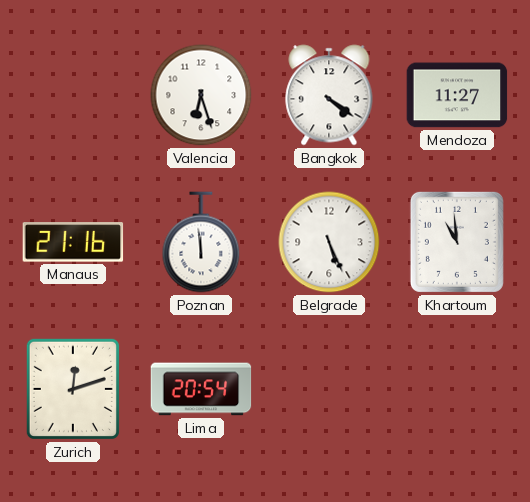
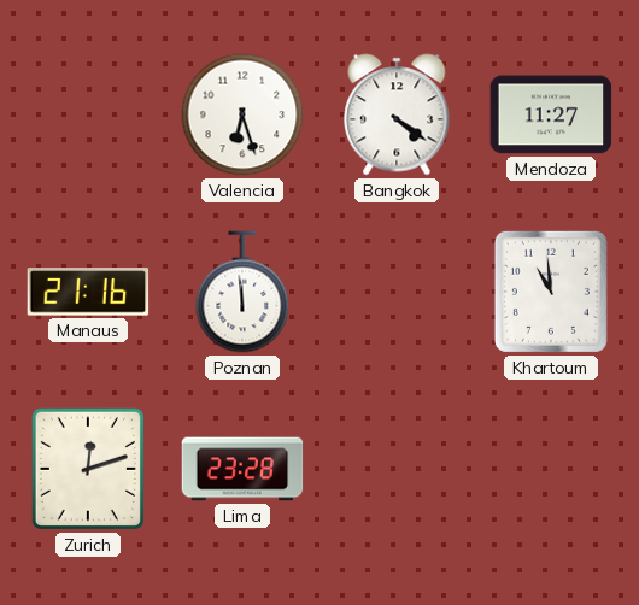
Belgrade: 5:26 -> none (329, 242)
Lima: 20:54 -> 23:28 (242, 469)
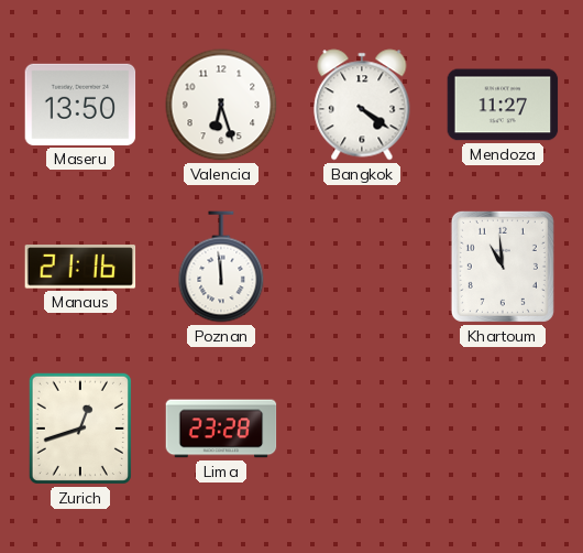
Maseru: none -> 13:50 (80, 105)
Zurich: 12:12 -> 12:42 (80, 429)
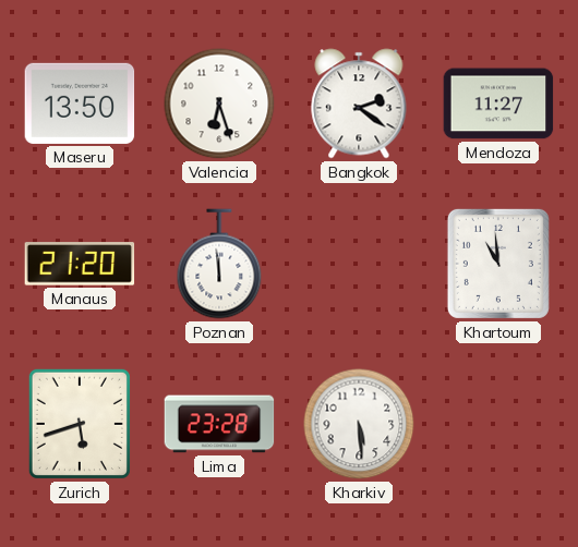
Bangkok: 4:21 -> 2:21 (359, 104)
Manaus: 21:16 -> 21:20 (80, 264)
Zurich: 12:42 -> 5:42 (80, 424)
Kharkiv: none -> 5:29 (359, 424)
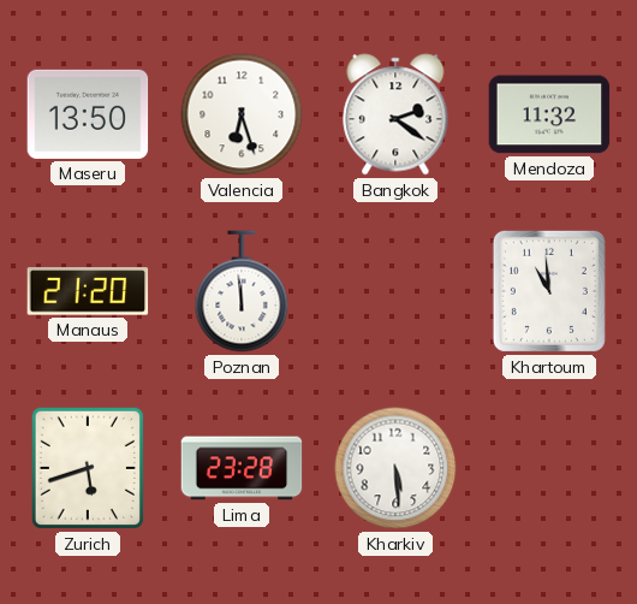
Mendoza: 11:27 -> 11:32 (549, 114)
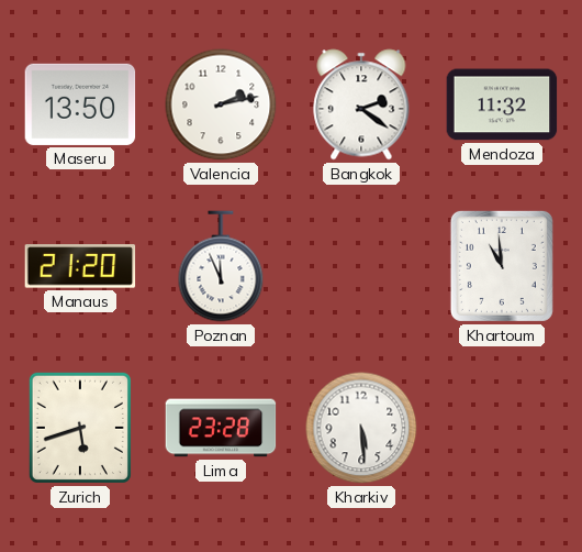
Valencia: 6:27 -> 2:13 (221, 104)
Poznan: 11:59 -> 11:56 (221, 266)
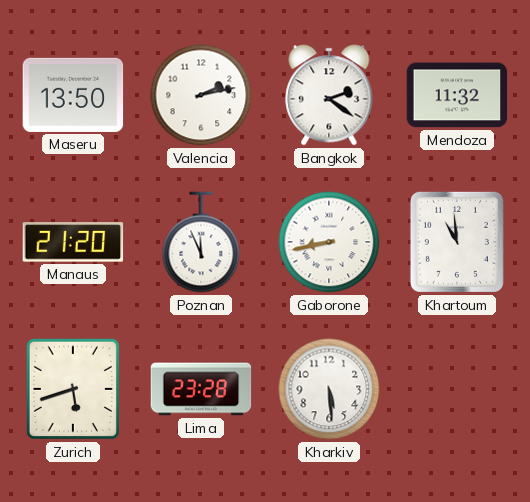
Gaborone: none -> 8:43 (329, 242)
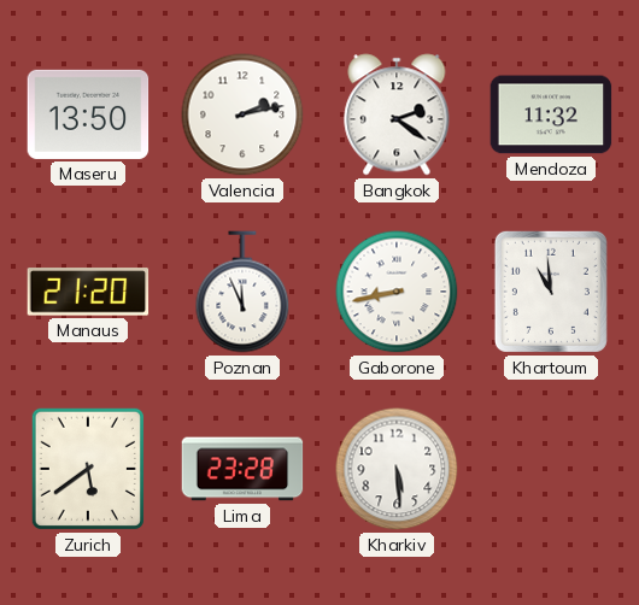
Zurich: 5:42 -> 5:39 (88, 469)
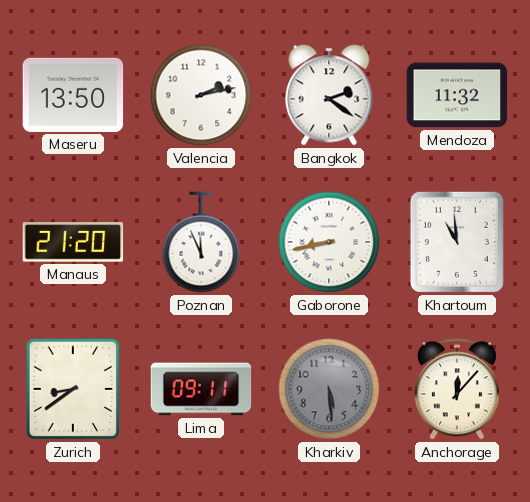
Zurich: 5:39 -> 8:39 (73, 389)
Lima: 23:28 -> 09:11 (201, 389)
Kharkiv dial: white -> grey (329, 389)
Anchorage: none -> 12:07 (457, 389)
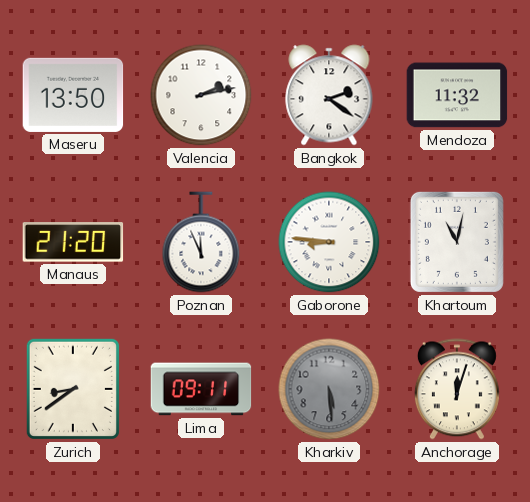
Gaborone: 8:43 -> 8:46 (329, 242)
Khartoum: 10:59 -> 11:02 (457, 242)
Anchorage: 12:07 -> 12:03 (457, 389)
